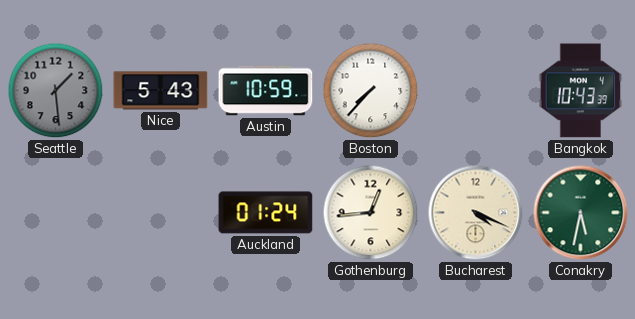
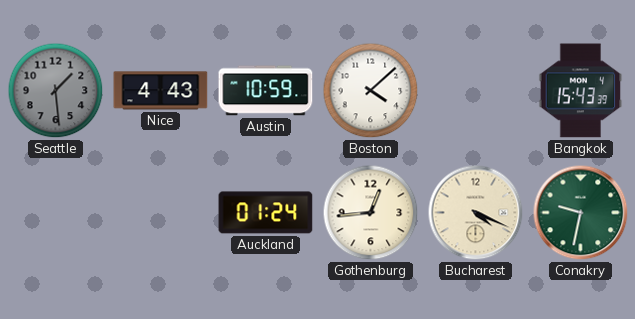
Nice: 5:43 -> 4:43 (161, 91)
Boston: 7:37 -> 4:08 (371, 91)
Bangkok: 10:43 -> 15:43 (581, 91)
Conakry: 5:32 -> 9:32 (581, 213)
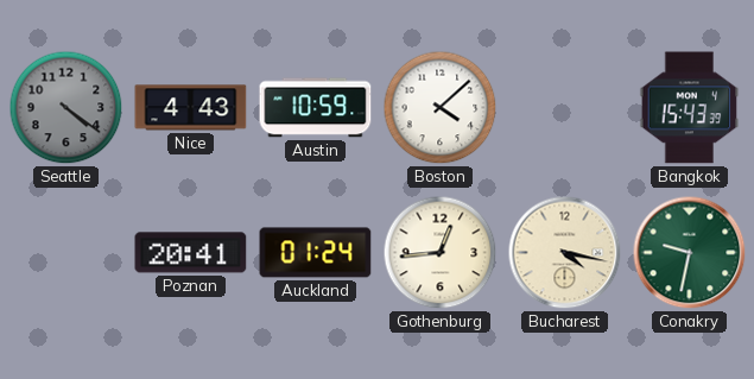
Seattle: 1:29 -> 4:21 (66, 108)
Poznan: none -> 20:41 (191, 253)
Bucharest: 4:19 -> 4:17 (565, 253)
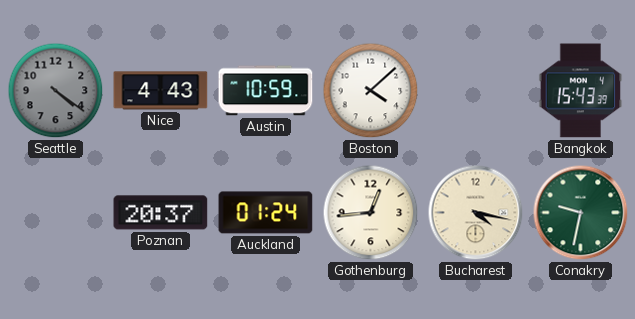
Poznan: 20:41 -> 20:37 (161, 213)
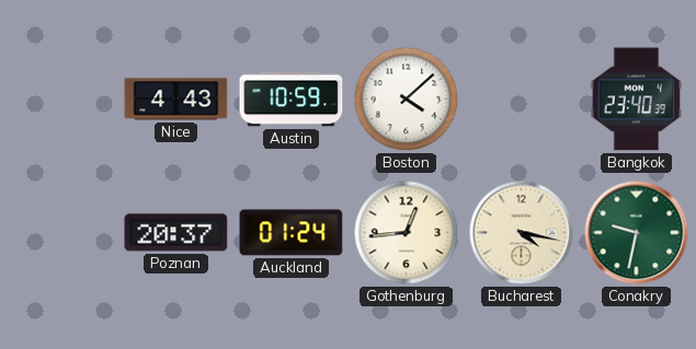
Seattle: 4:21 -> none (56, 91)
Bangkok: 15:43 -> 23:40 (637, 100)
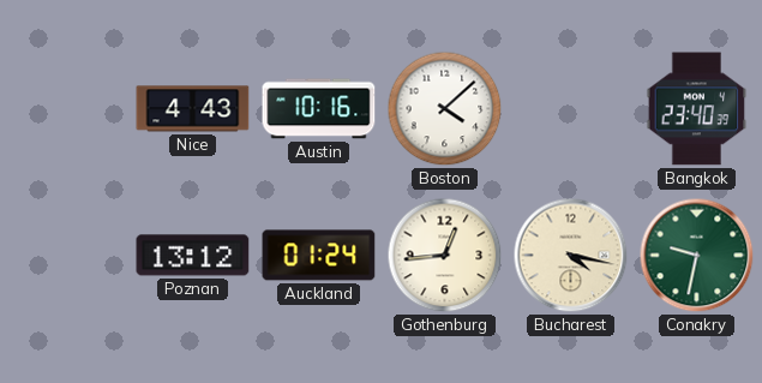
Austin: 10:59 -> 10:16 (319, 109)
Poznan: 20:37 -> 13:12 (193, 256)
